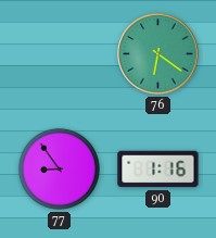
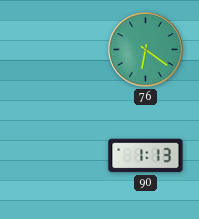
77: 8:54 -> none (59, 168)
90: 1:16 -> 1:13 (146, 156)
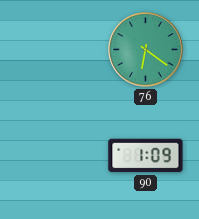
90: 1:13 -> 1:09 (146, 156)
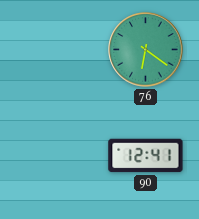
90: 1:09 -> 12:41 (146, 156)
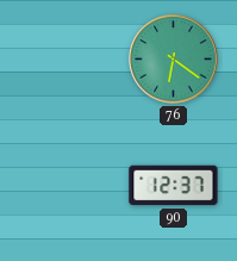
90: 12:41 -> 12:37 (174, 186)
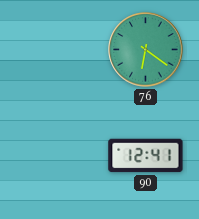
90: 12:37 -> 12:41 (146, 156)
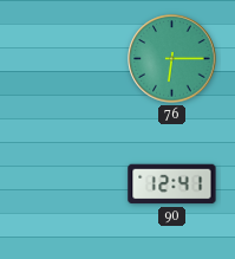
76: 6:21 -> 6:15 (172, 59)
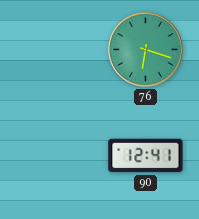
76: 6:15 -> 6:18 (146, 50)
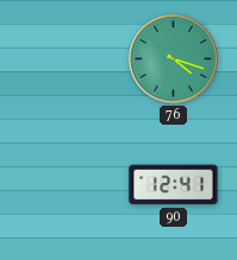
76: 6:18 -> 4:18 (174, 59)
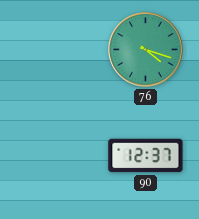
90: 12:41 -> 12:37 (146, 156)
